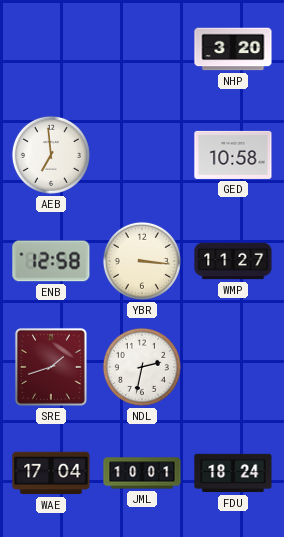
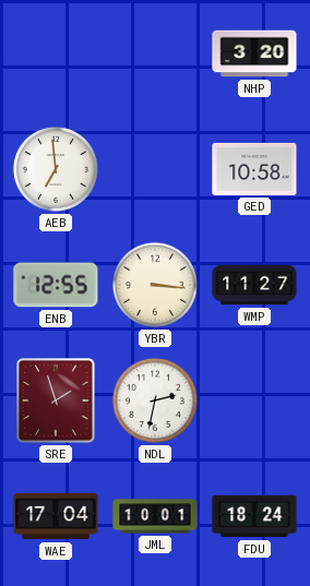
ENB: 12:58 -> 12:55 (56, 285)
SRE: 1:42 -> 1:57 (56, 400)
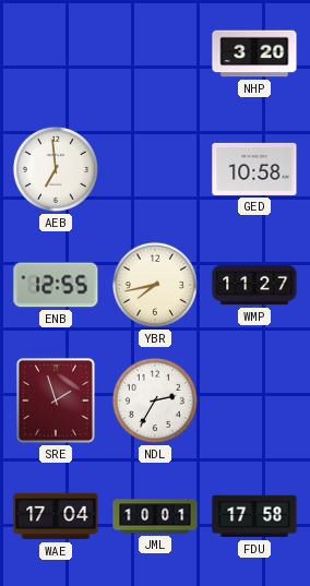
YBR: 3:16 -> 7:43 (155, 285)
NDL: 2:32 -> 2:35 (155, 400)
FDU: 18:24 -> 17:58 (254, 516)
